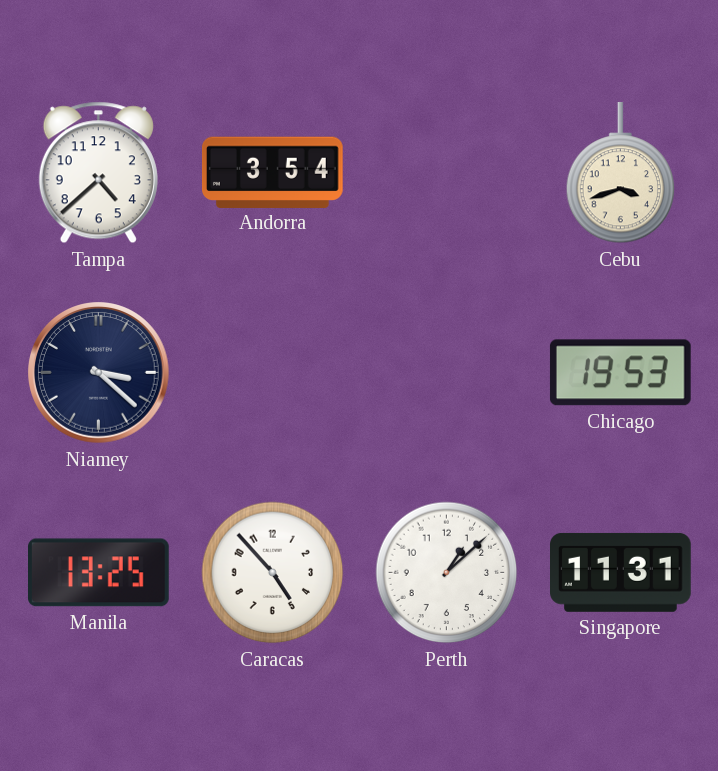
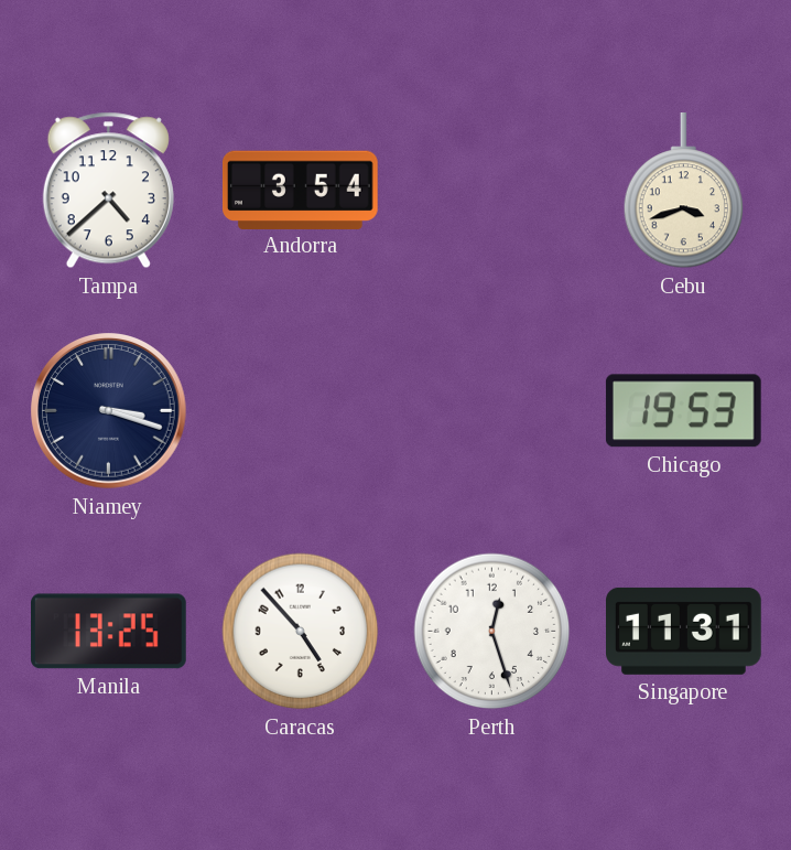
Niamey: 3:22 -> 3:18 (109, 411)
Perth: 1:08 -> 12:27 (492, 632)
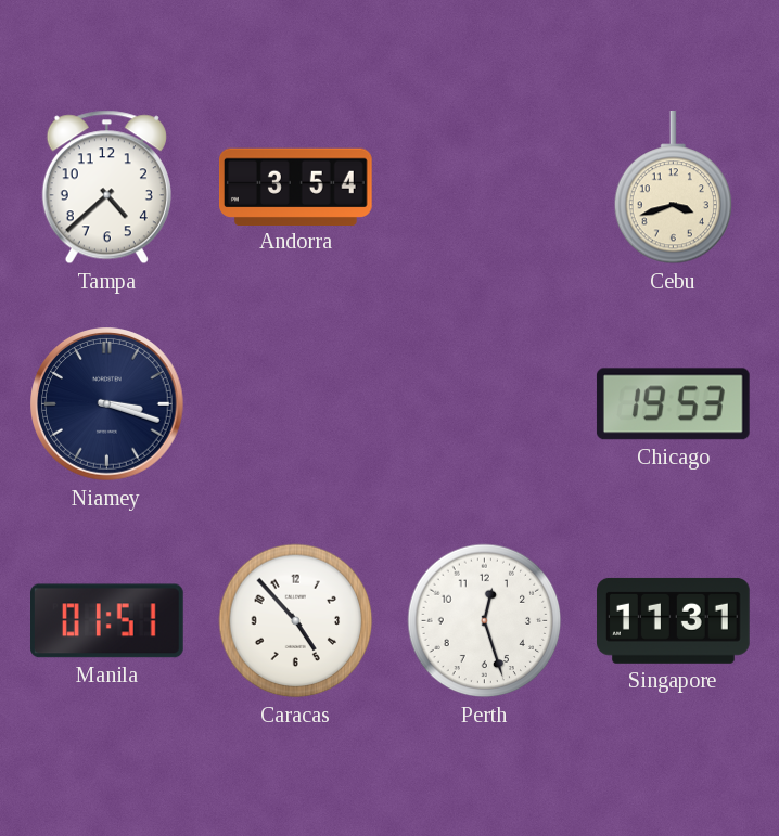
Manila: 13:25 -> 01:51 (107, 621)
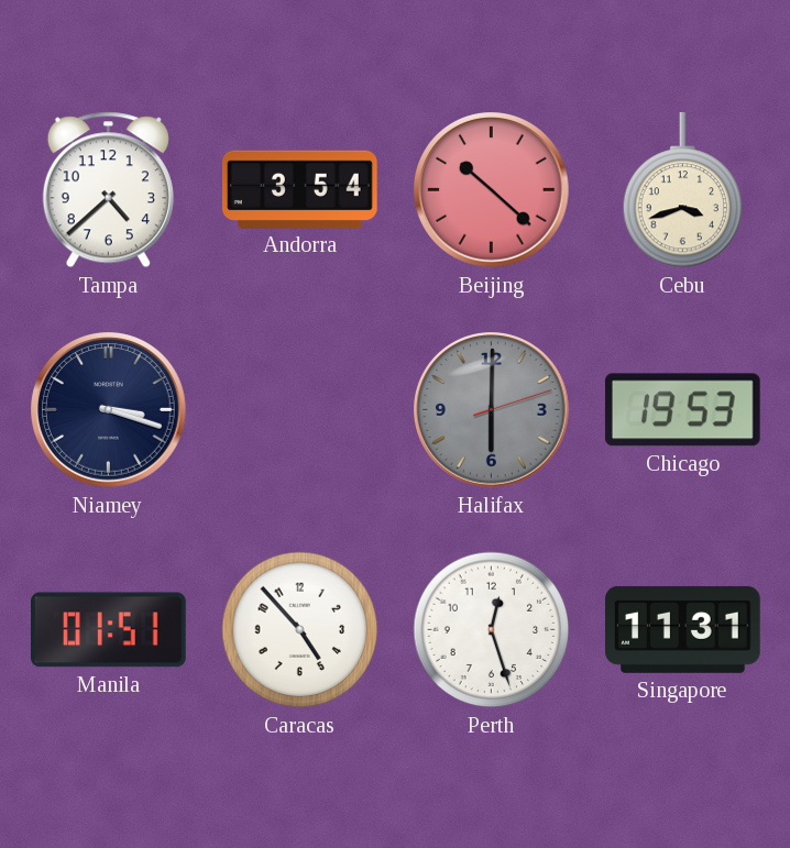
Beijing: none -> 10:22 (492, 190)
Halifax: none -> 6:00 (492, 410)
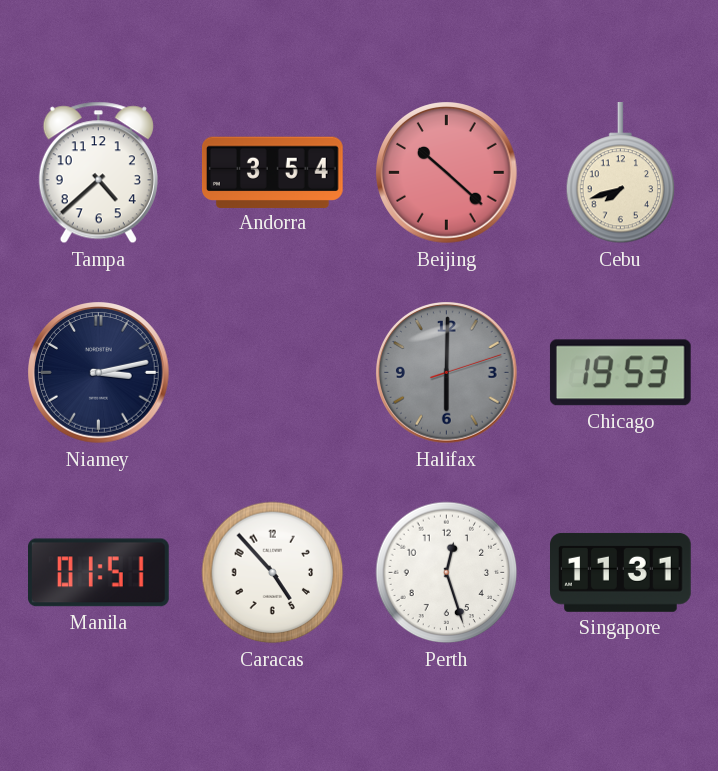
Cebu: 3:42 -> 7:42 (621, 174)
Niamey: 3:18 -> 3:13 (99, 373)
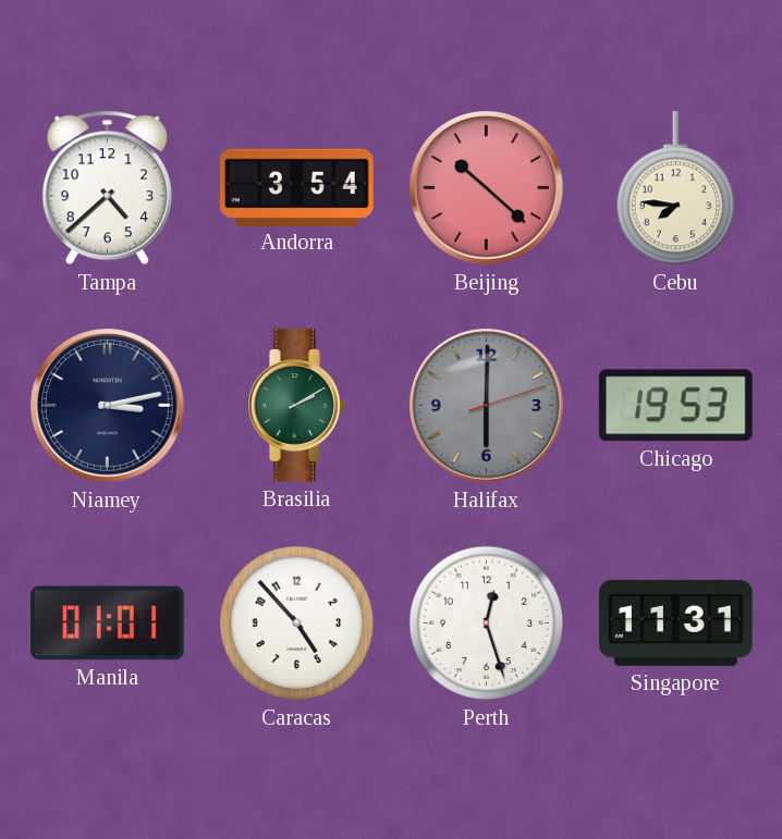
Cebu: 7:42 -> 7:46 (676, 189)
Brasilia: none -> 2:10 (297, 406)
Manila: 01:51 -> 01:01 (108, 624)
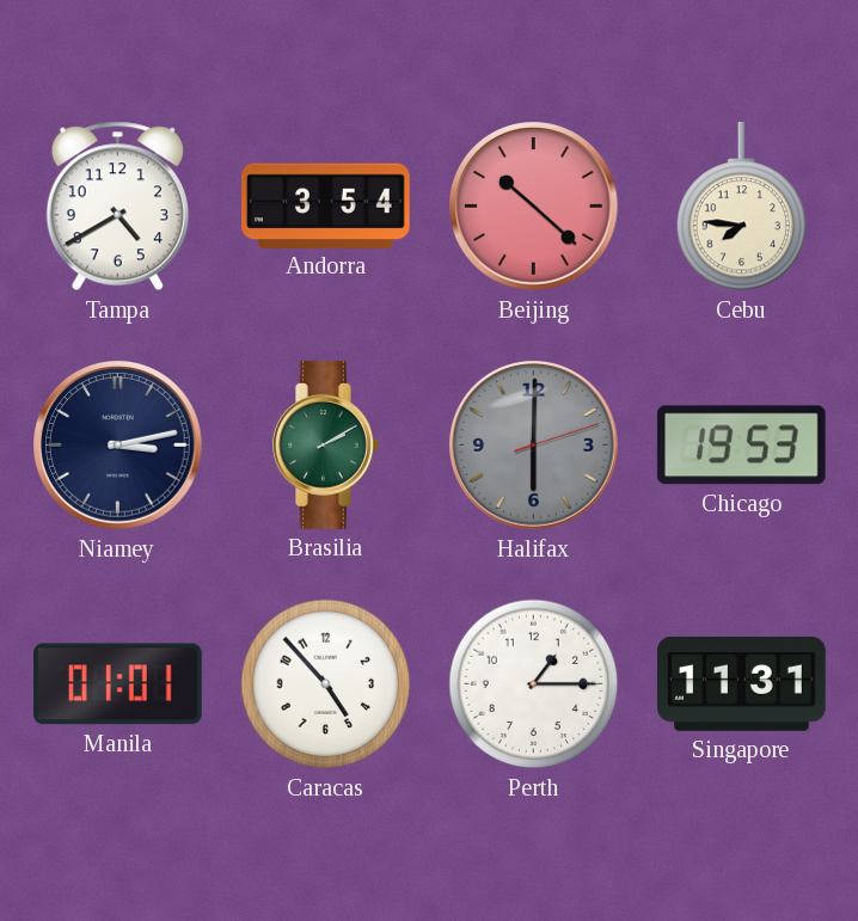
Tampa: 4:38 -> 4:40 (117, 207)
Perth: 12:27 -> 1:15 (534, 684)
